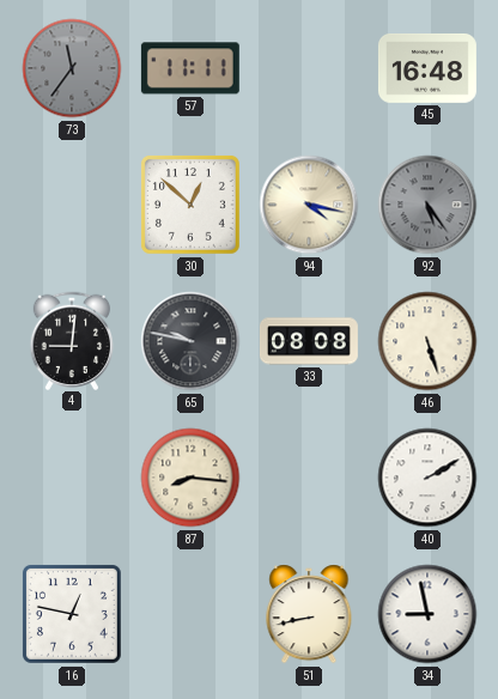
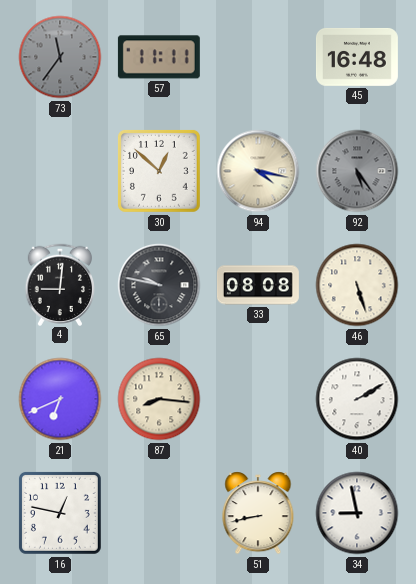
21: none -> 6:41 (60, 399)
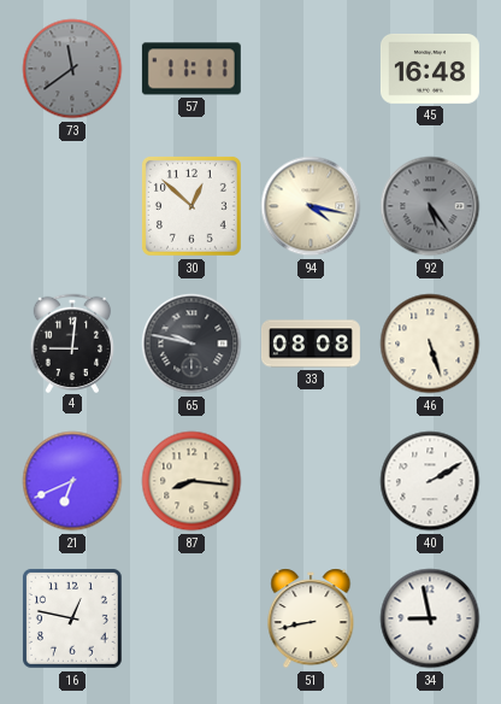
73: 11:36 -> 11:39 (72, 69)
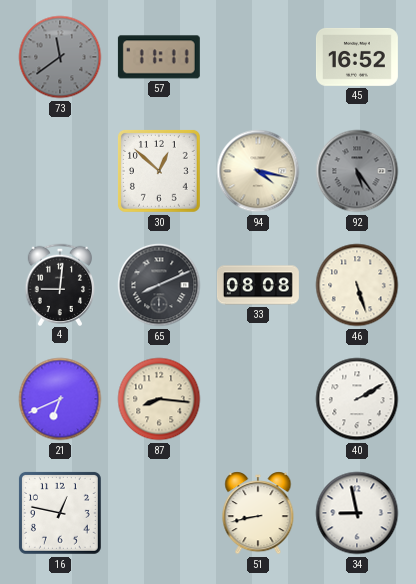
45: 16:48 -> 16:52 (357, 57)
65: 9:47 -> 8:11 (159, 285)
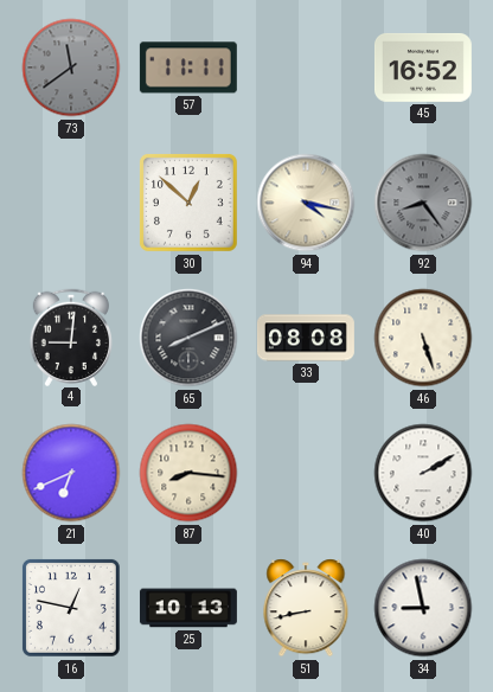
92: 5:24 -> 8:24 (423, 203)
25: none -> 10:13 (188, 608)
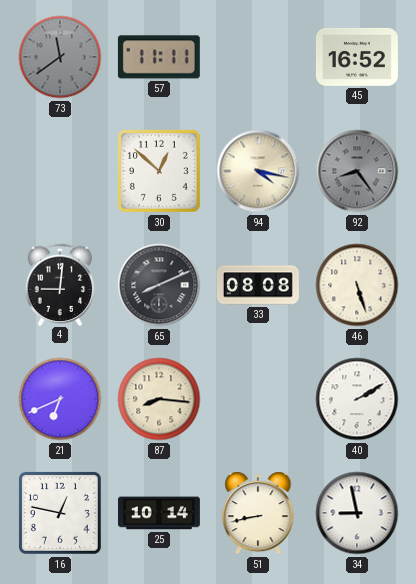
25: 10:13 -> 10:14 (159, 513)
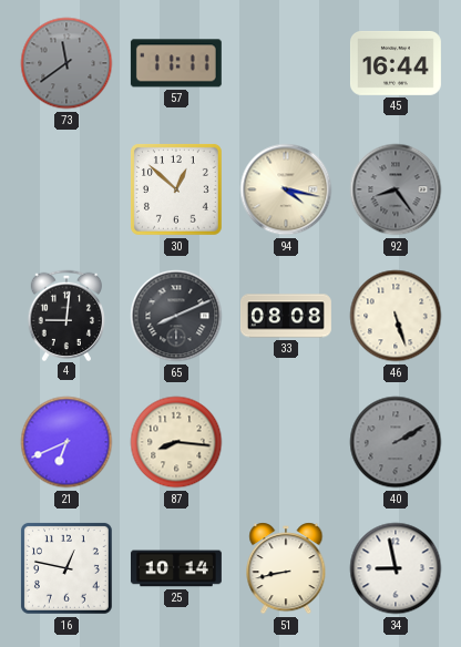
45: 16:52 -> 16:44 (396, 63)
40 dial: white -> grey (396, 442)
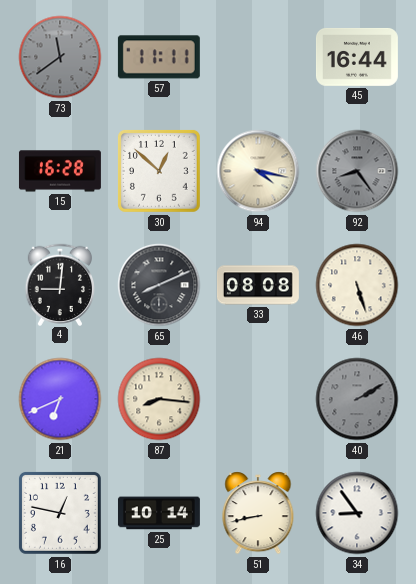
15: none -> 16:28 (60, 171)
34: 8:58 -> 8:54 (357, 513)
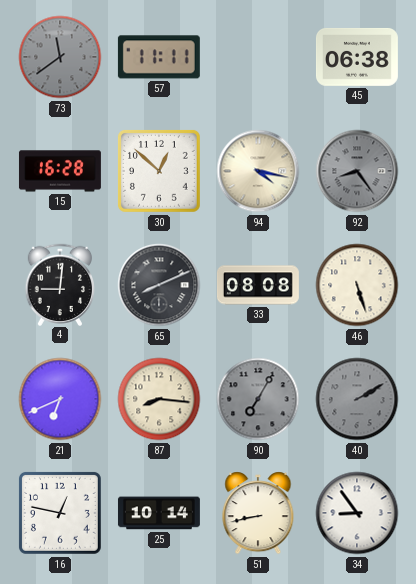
45: 16:44 -> 06:38 (357, 57)
90: none -> 7:05 (258, 399)
